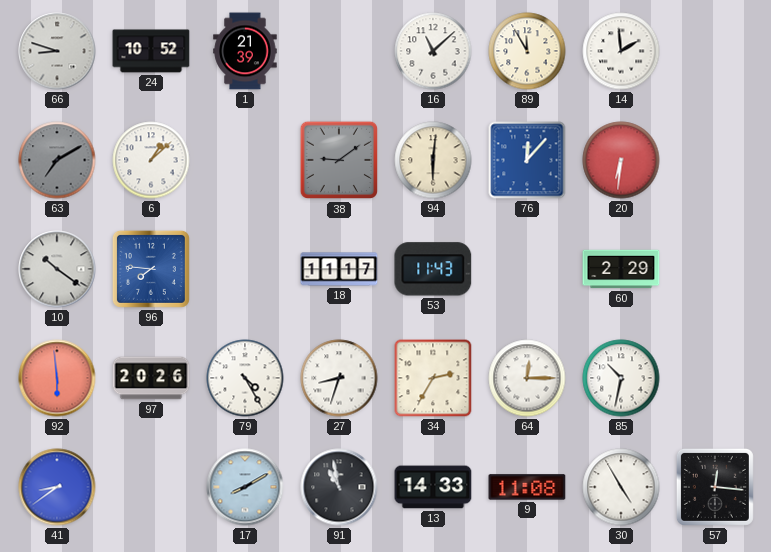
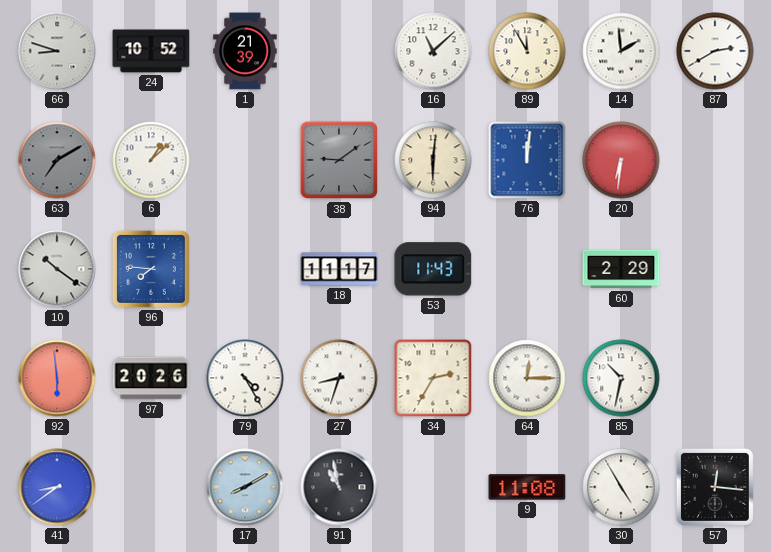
87: none -> 2:40 (715, 51)
76: 12:07 -> 12:01 (527, 160)
13: 14:33 -> none (433, 487)
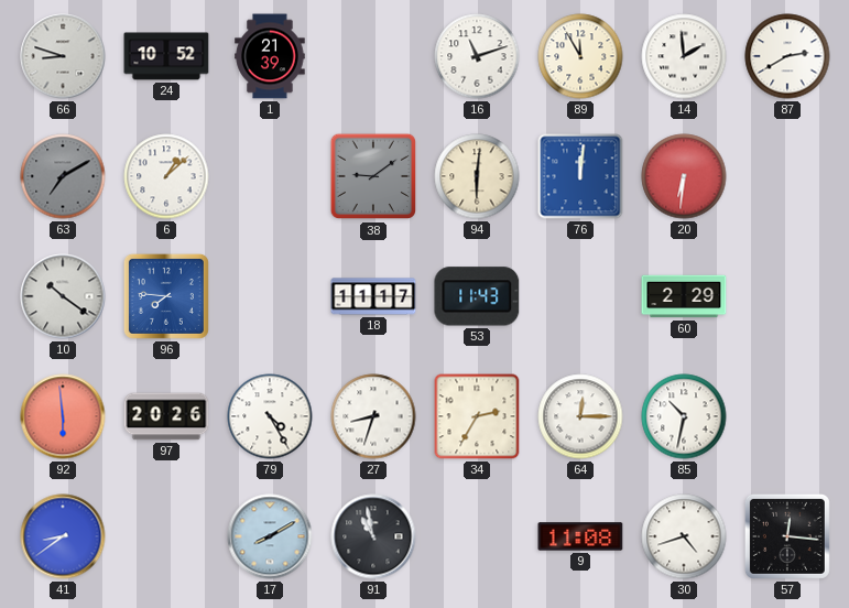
16: 11:08 -> 11:12 (477, 56)
30: 4:55 -> 4:42 (684, 536)
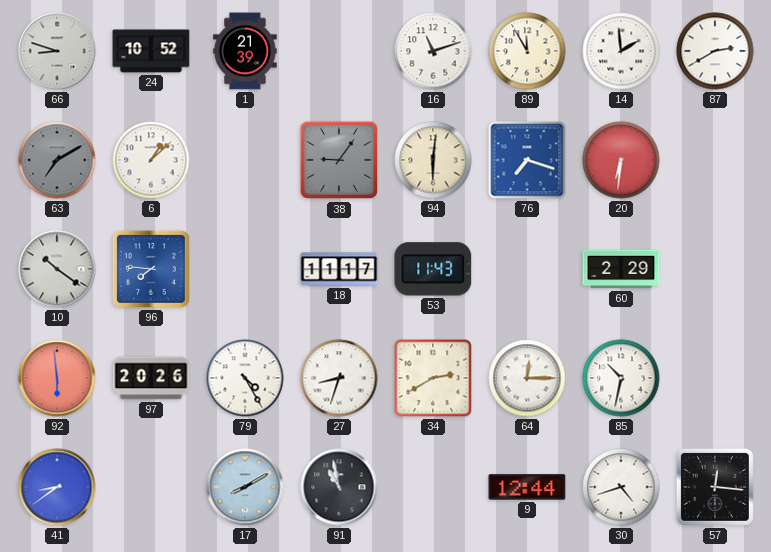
38: 9:09 -> 9:06 (339, 160)
76: 12:01 -> 7:18 (527, 160)
34: 2:35 -> 2:40 (433, 378)
9: 11:08 -> 12:44 (527, 487)
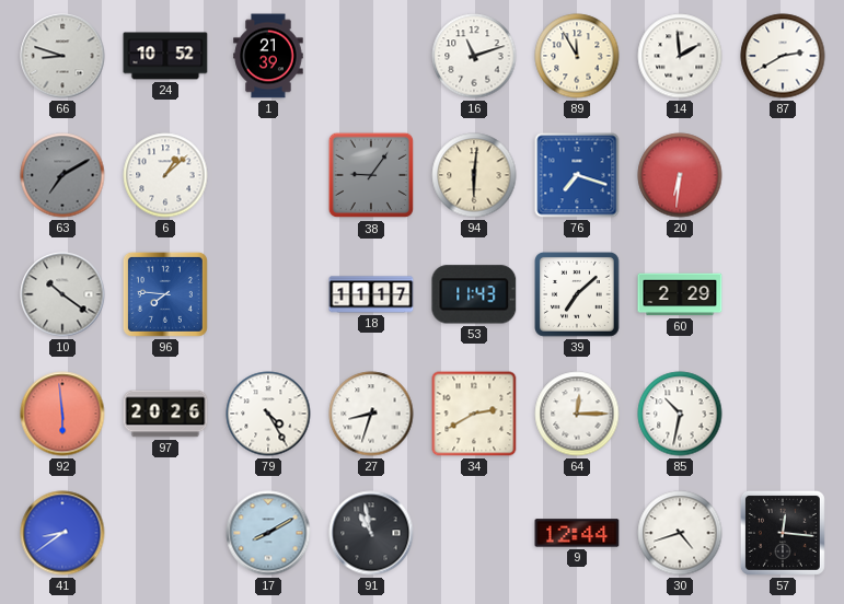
39: none -> 7:08 (578, 295)
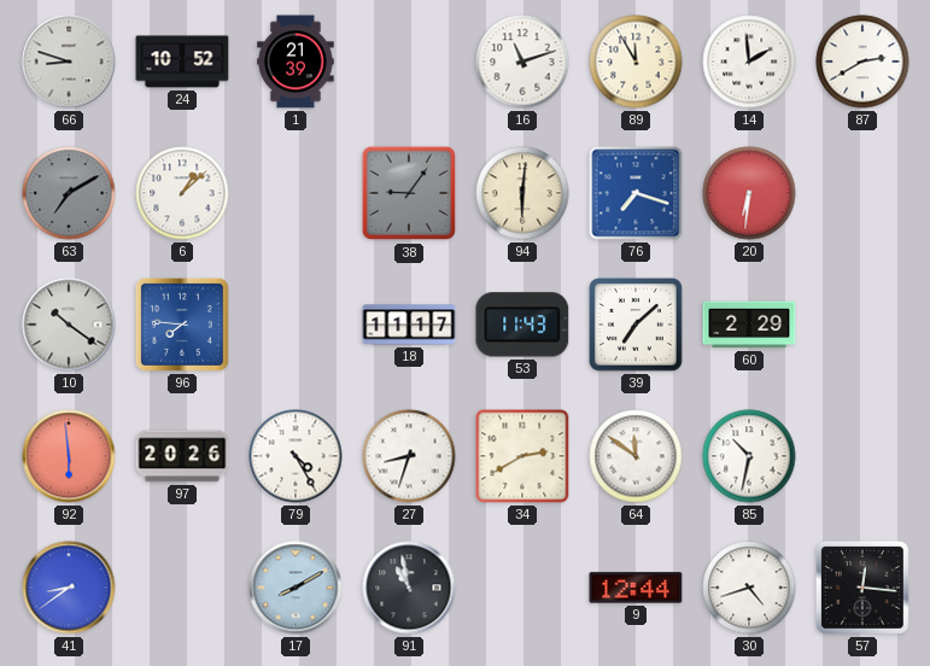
64: 12:15 -> 11:51 (636, 456)
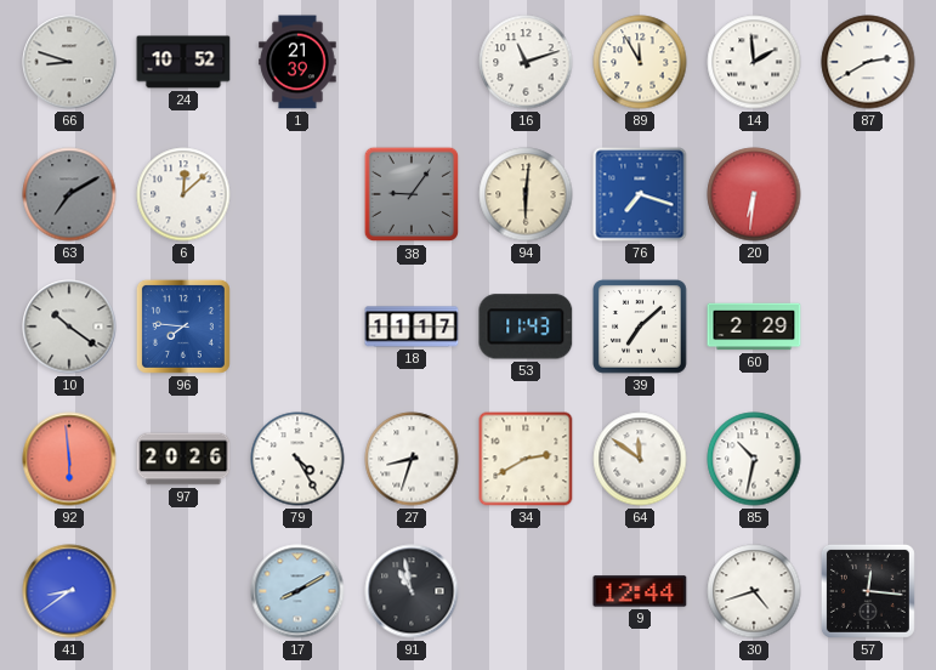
6: 1:08 -> 12:08 (183, 194)
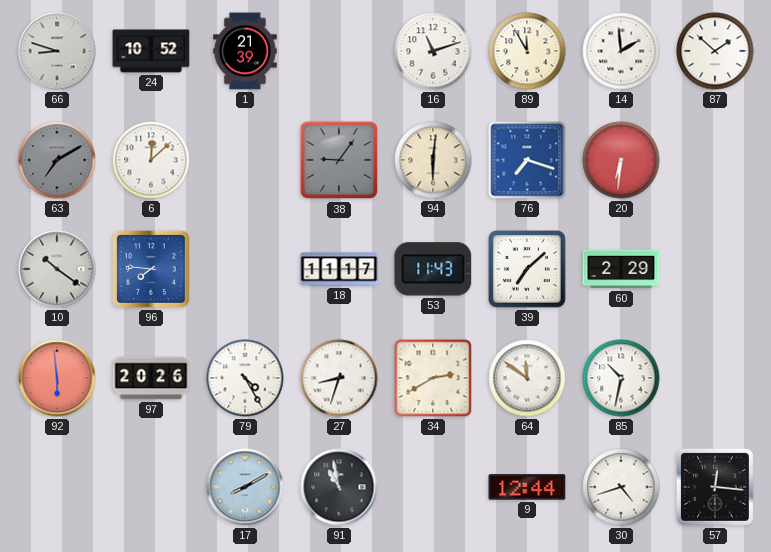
87: 2:40 -> 1:52 (715, 51)
41: 8:39 -> none (69, 591)
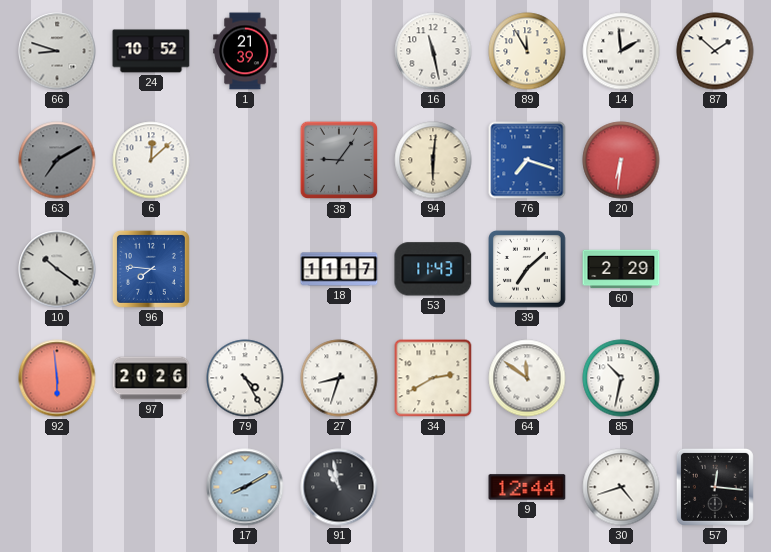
16: 11:12 -> 11:28 (433, 51)
